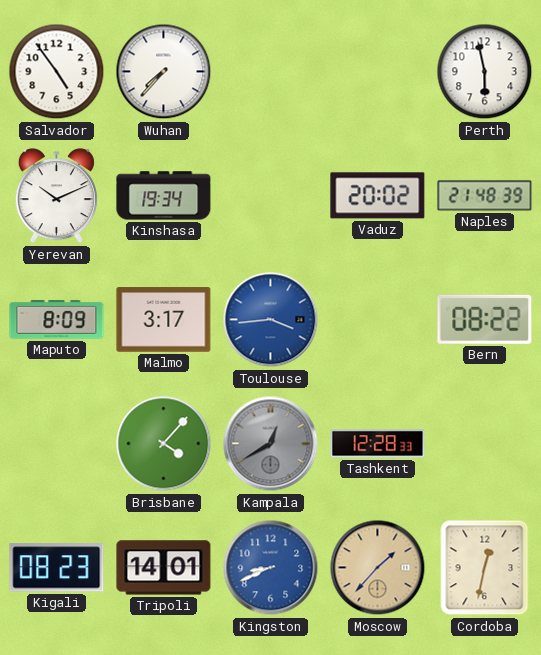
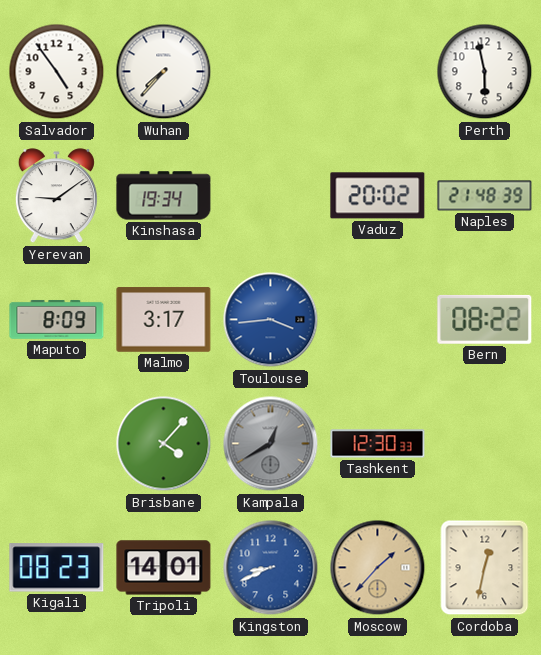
Yerevan: 10:11 -> 9:09 (56, 196)
Tashkent: 12:28 -> 12:30 (378, 444)
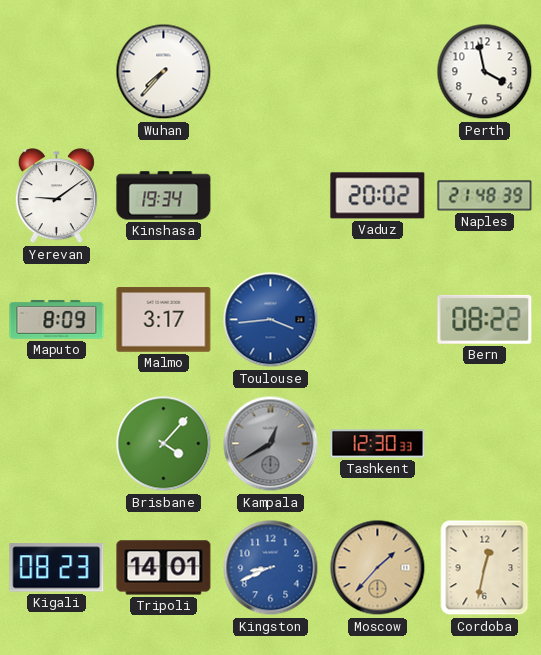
Salvador: 4:54 -> none (57, 72)
Perth: 5:58 -> 3:58 (485, 72)
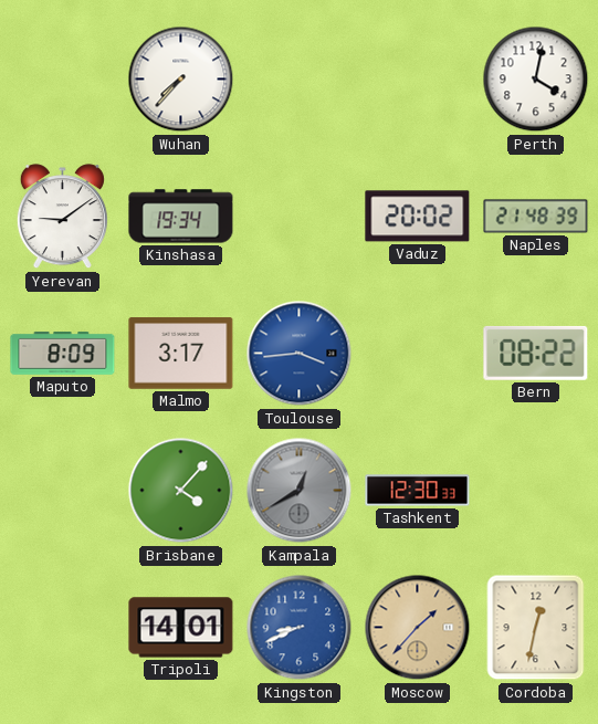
Perth: 3:58 -> 4:02 (536, 80)
Kigali: 08:23 -> none (57, 568)
